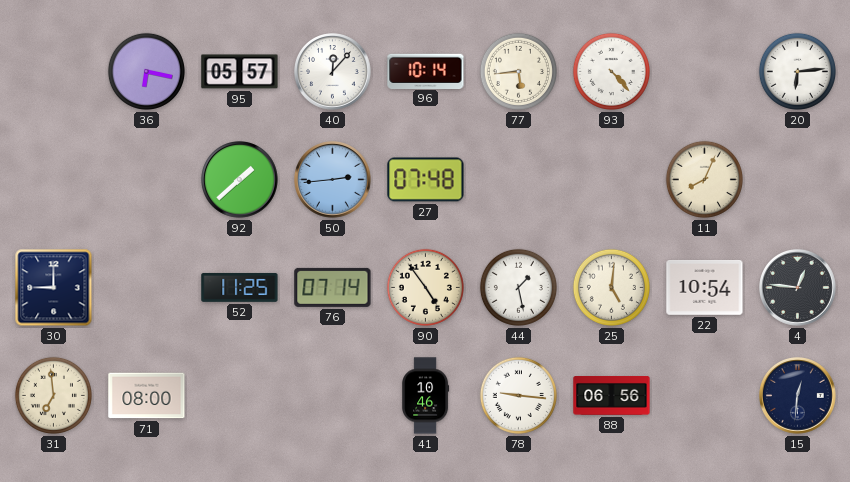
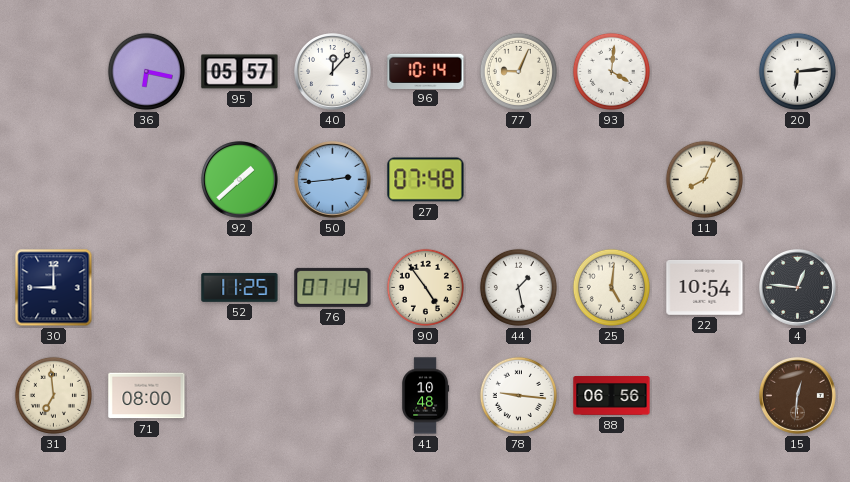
77: 5:44 -> 9:04 (518, 71)
93: 4:23 -> 4:01 (611, 71)
41: 10:46 -> 10:48 (426, 396)
15 dial: navy -> brown (798, 396)
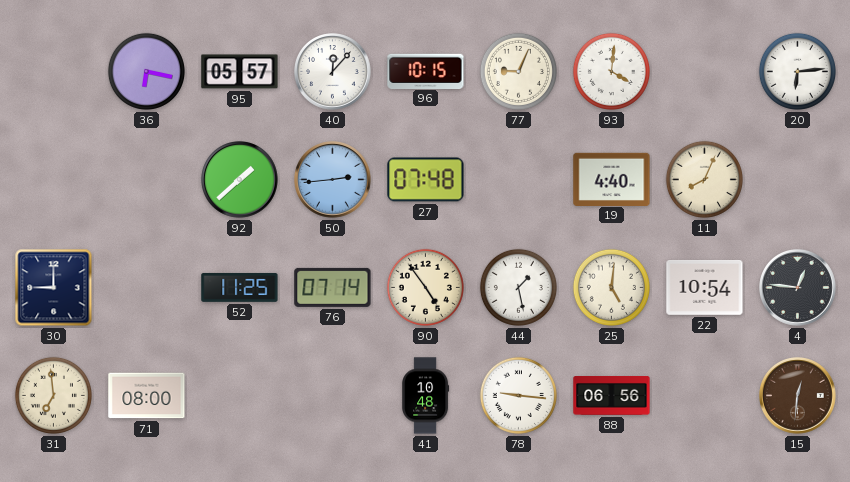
96: 10:14 -> 10:15 (426, 71)
19: none -> 4:40 (612, 179)
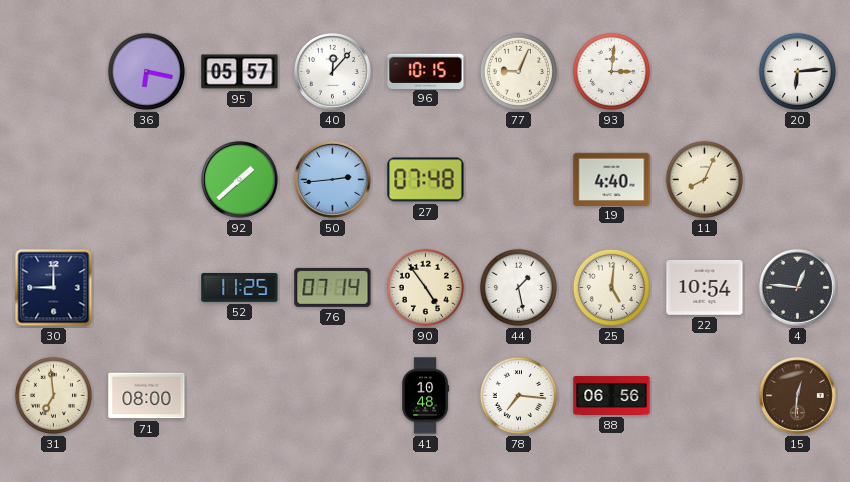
93: 4:01 -> 3:01 (611, 71)
78: 9:16 -> 7:16 (518, 395)
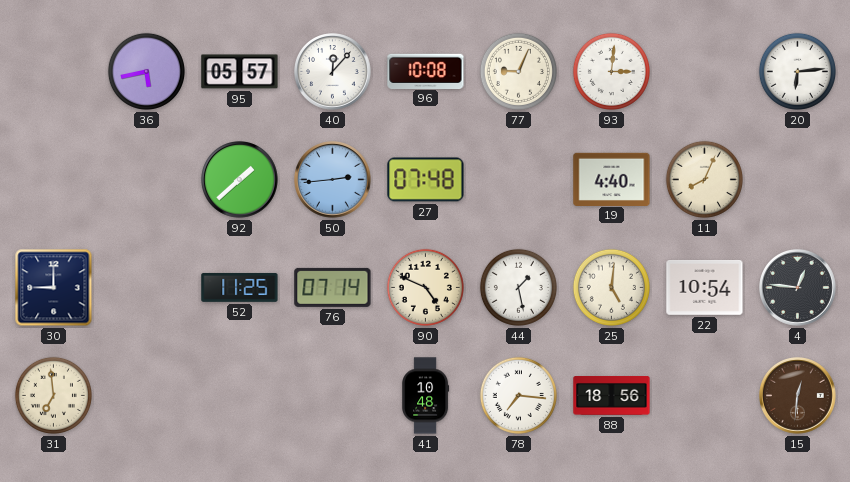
36: 6:17 -> 5:43 (146, 71)
96: 10:15 -> 10:08 (426, 71)
90: 4:54 -> 4:49 (425, 287)
71: 08:00 -> none (147, 396)
88: 06:56 -> 18:56 (612, 396)
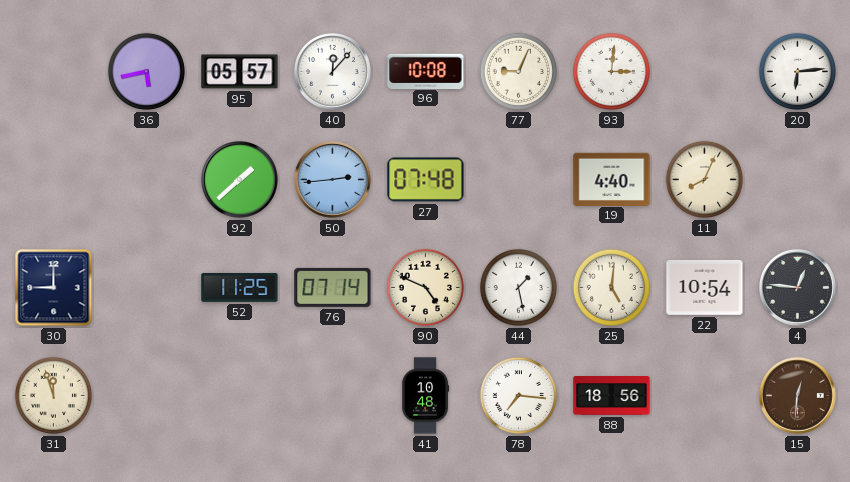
31: 6:59 -> 11:57 (53, 395)
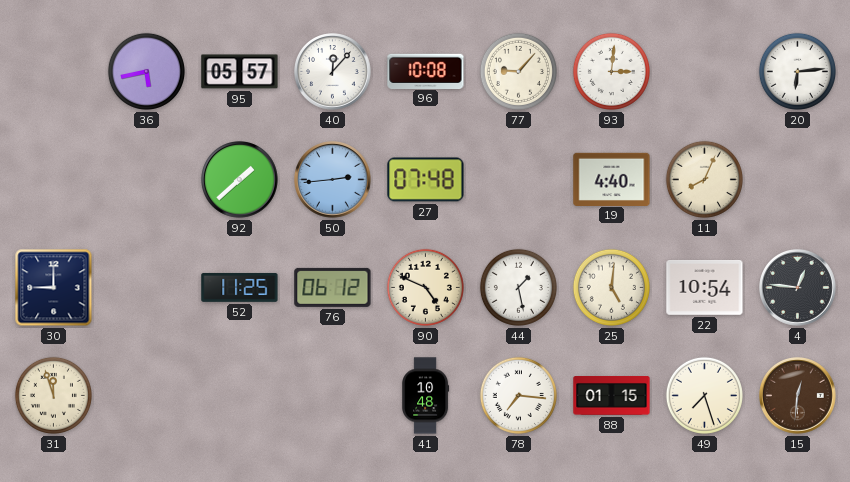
77: 9:04 -> 9:07 (518, 71)
76: 07:14 -> 06:12 (333, 287)
88: 18:56 -> 01:15 (612, 396)
49: none -> 7:27 (704, 395)
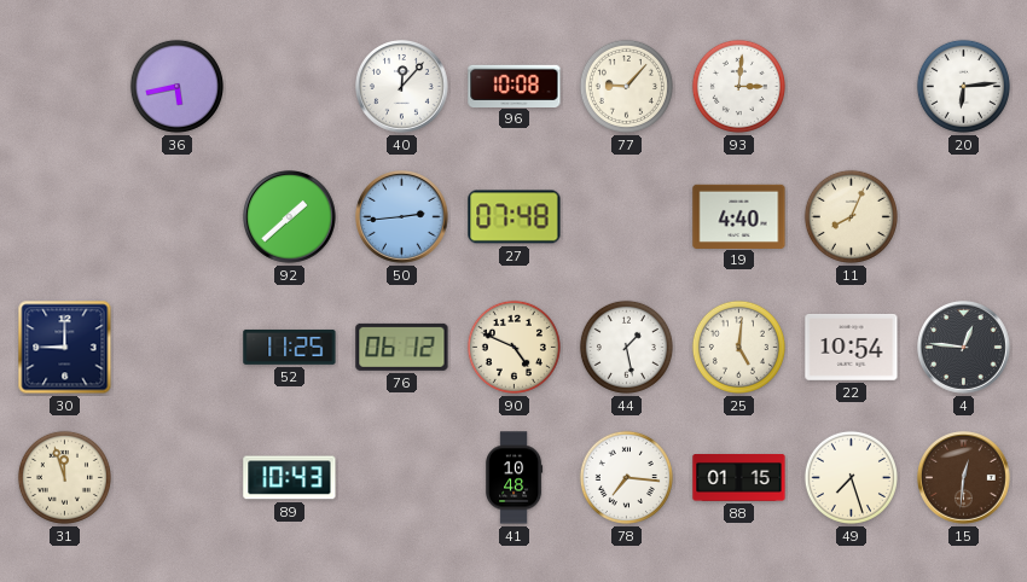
95: 05:57 -> none (240, 72)
89: none -> 10:43 (290, 478)
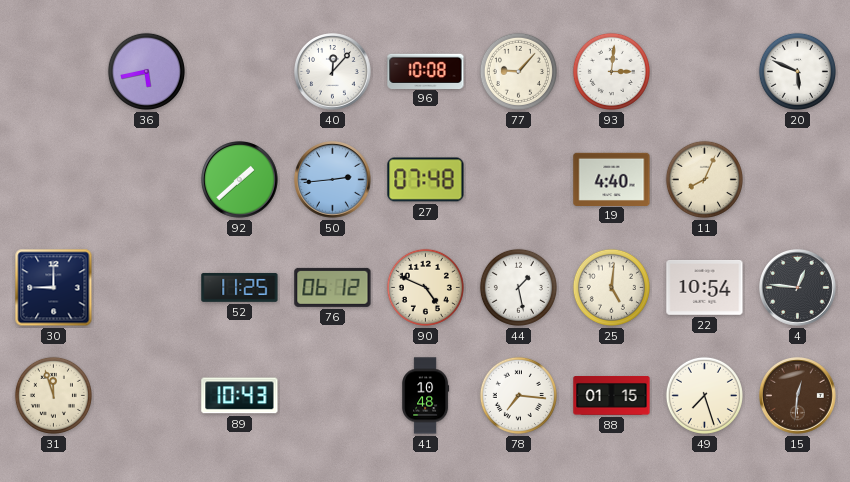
20: 6:14 -> 5:49 (797, 71)
